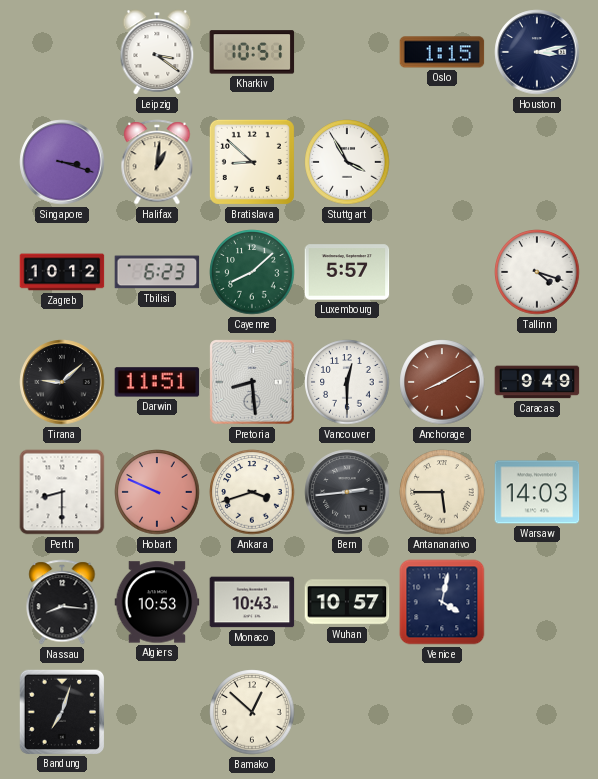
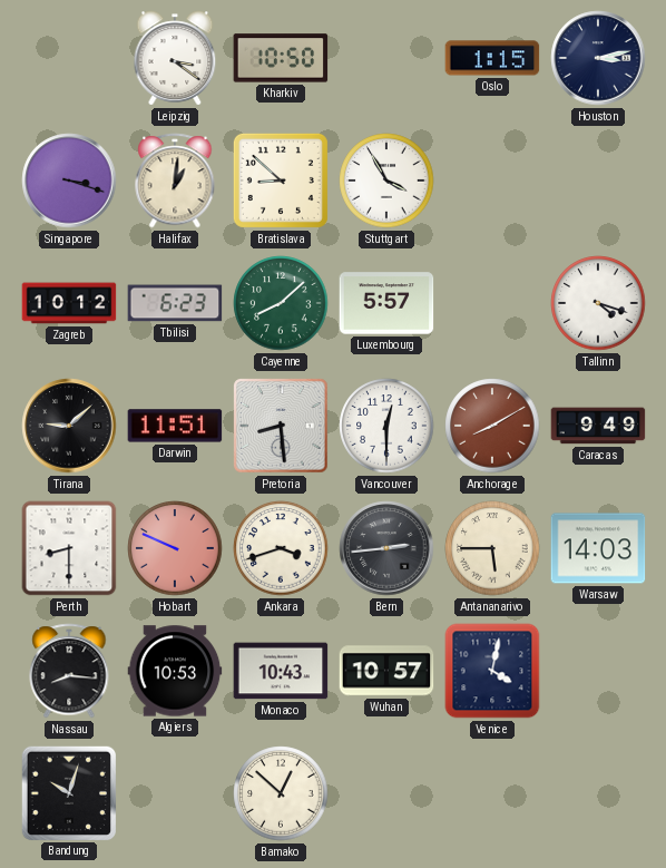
Kharkiv: 10:51 -> 10:50 (281, 58)
Bandung: 7:03 -> 10:03 (68, 792)
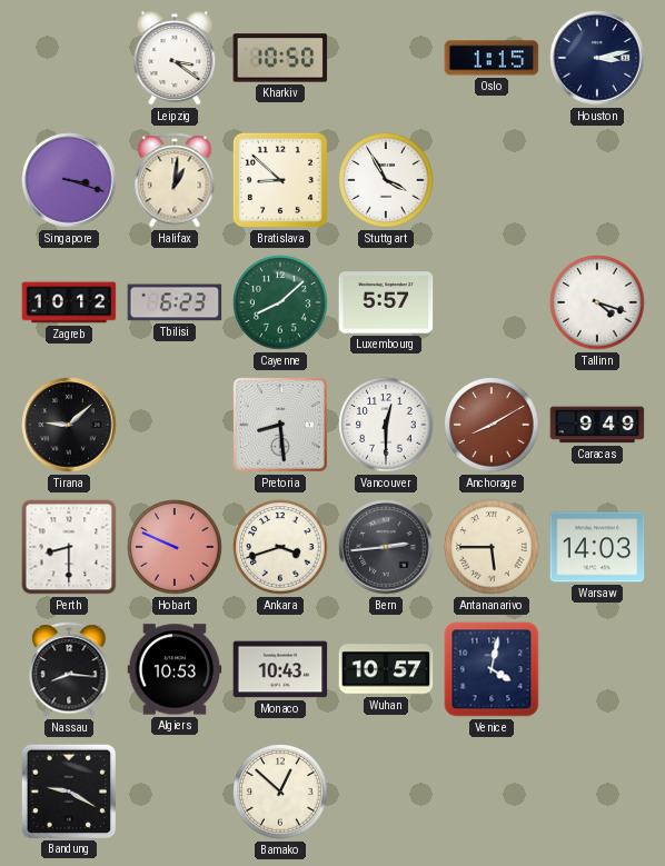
Darwin: 11:51 -> none (175, 426)
Bandung: 10:03 -> 9:20 (68, 790)
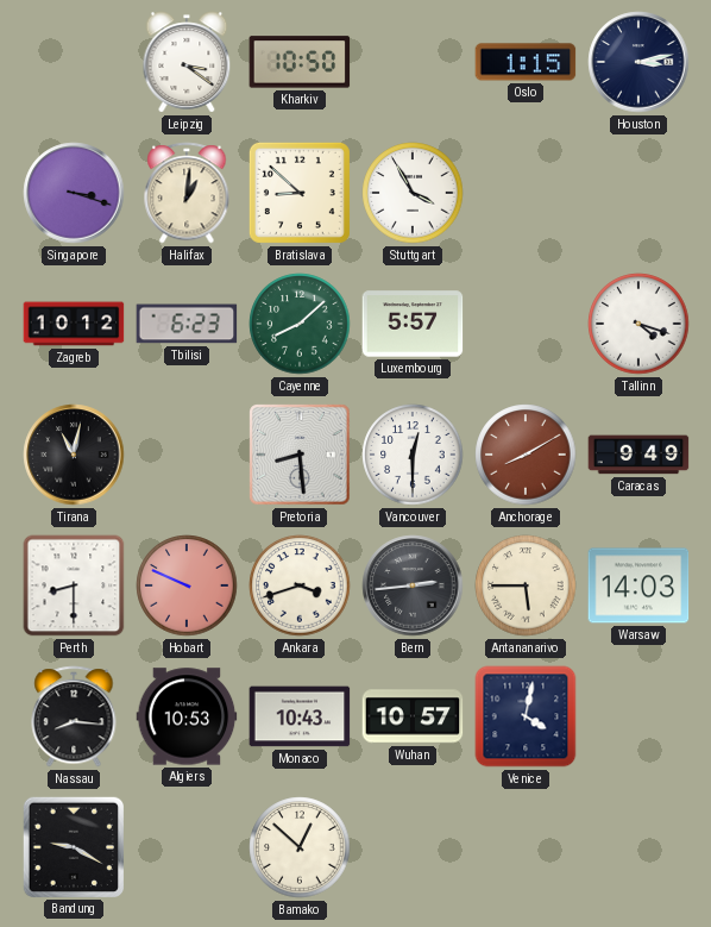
Tirana: 9:08 -> 11:02 (74, 455)
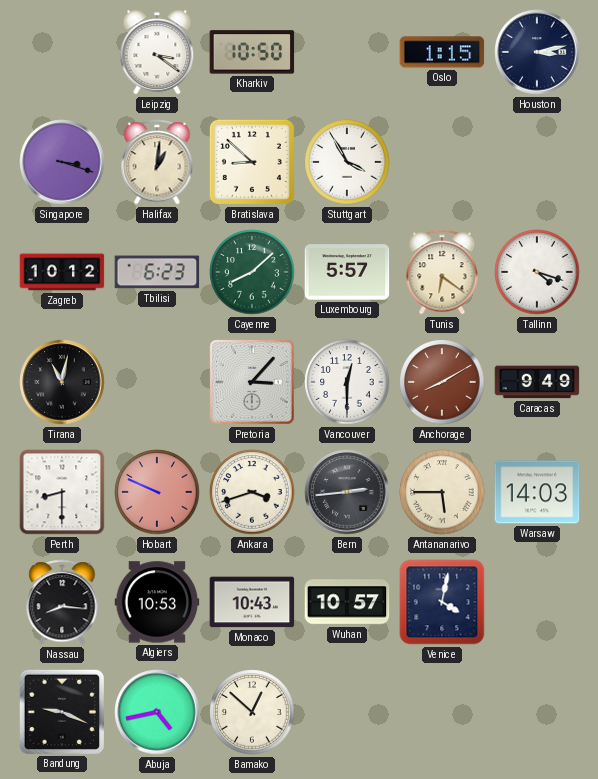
Tunis: none -> 6:21 (442, 272)
Pretoria: 8:29 -> 3:07 (252, 382)
Bandung: 9:20 -> 9:19 (61, 711)
Abuja: none -> 4:43 (157, 712)
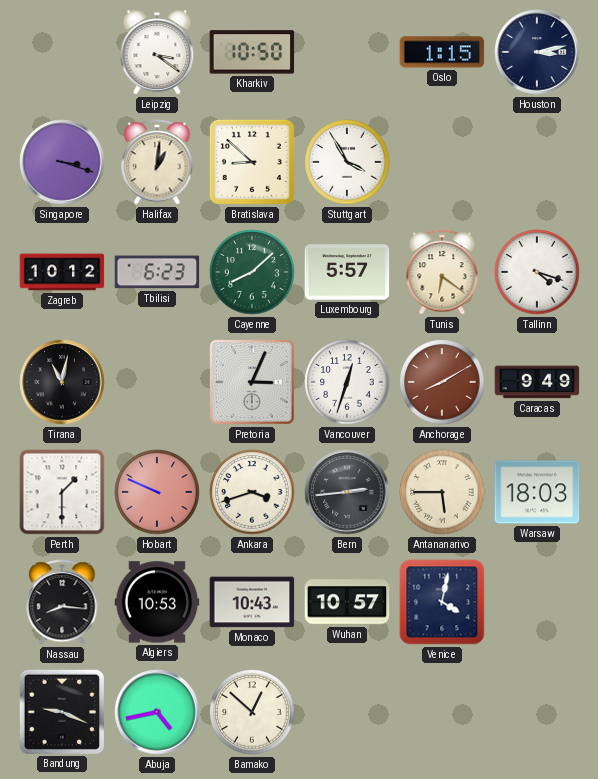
Pretoria: 3:07 -> 3:04 (252, 382)
Vancouver: 12:30 -> 12:33 (347, 382)
Perth: 8:30 -> 1:30 (62, 492)
Warsaw: 14:03 -> 18:03 (537, 492)
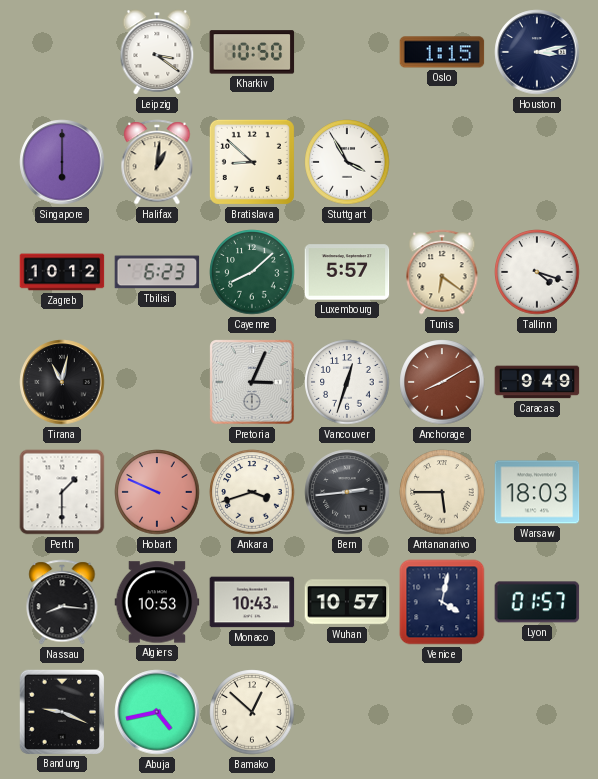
Singapore: 3:18 -> 6:00 (62, 162)
Lyon: none -> 01:57 (537, 602)
